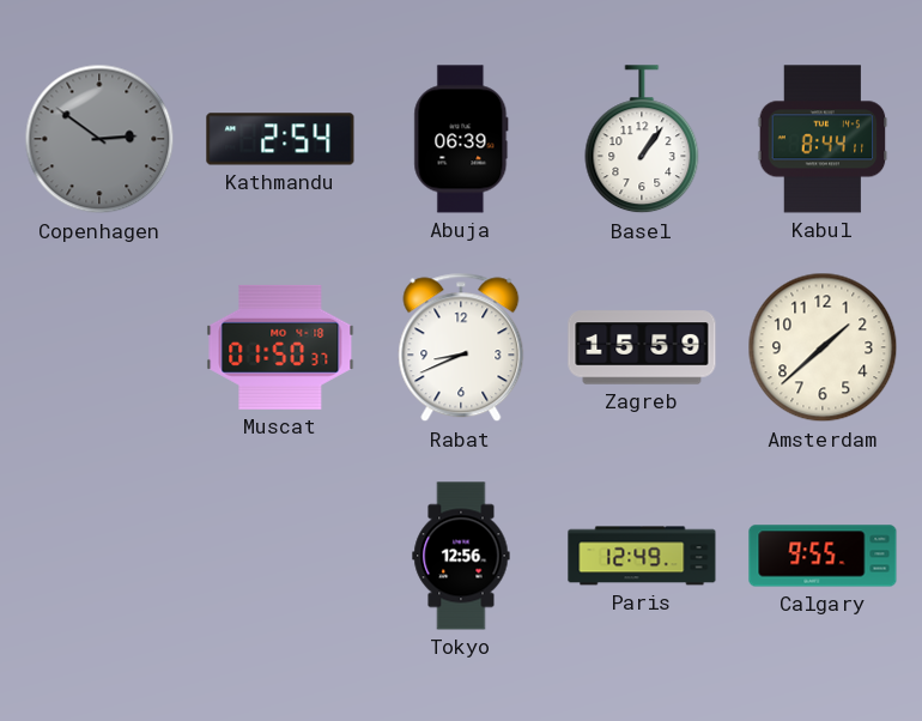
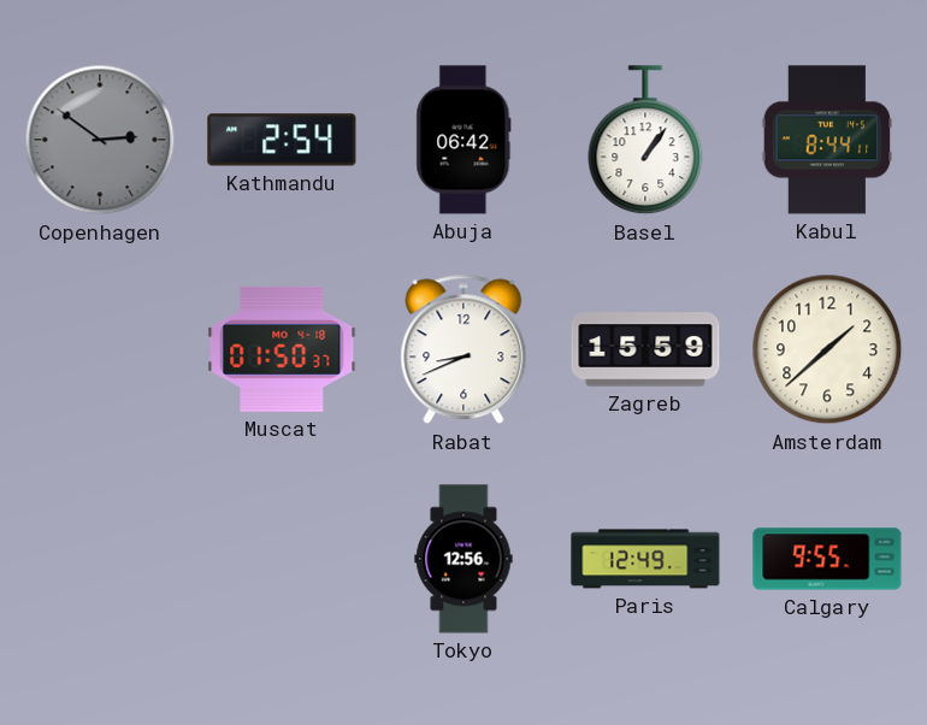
Abuja: 06:39 -> 06:42 (463, 140)
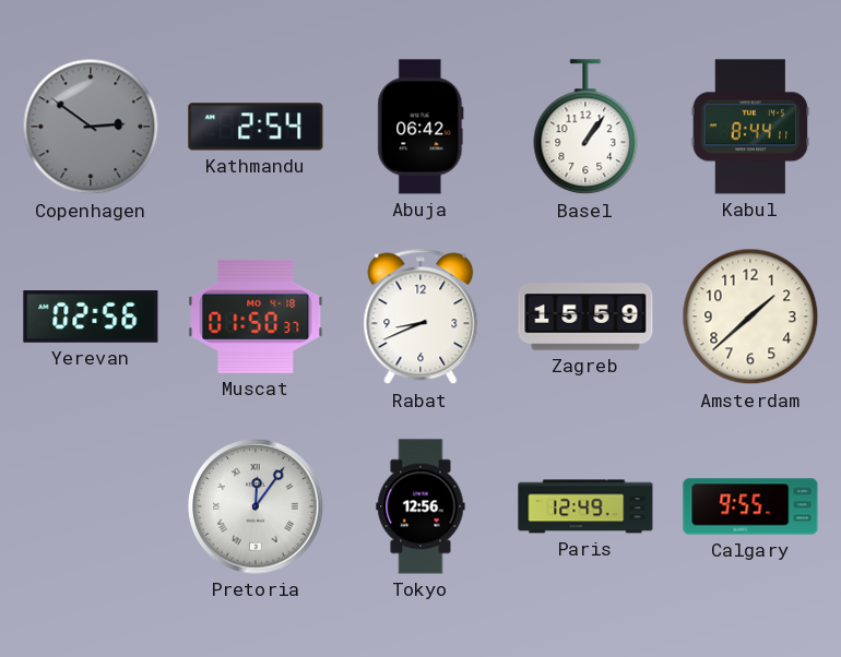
Yerevan: none -> 02:56 (91, 318)
Pretoria: none -> 12:06 (256, 506)
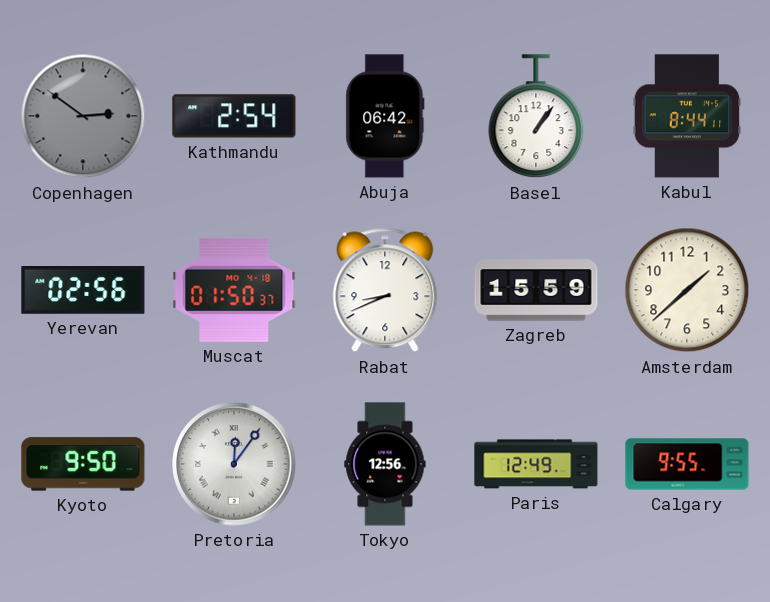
Kyoto: none -> 9:50 (83, 464)
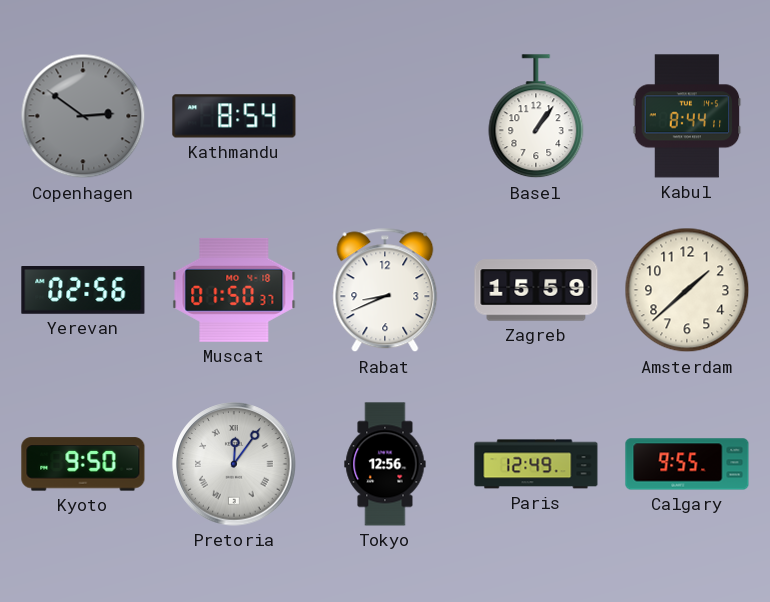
Kathmandu: 2:54 -> 8:54 (234, 116)
Abuja: 06:42 -> none (385, 116)
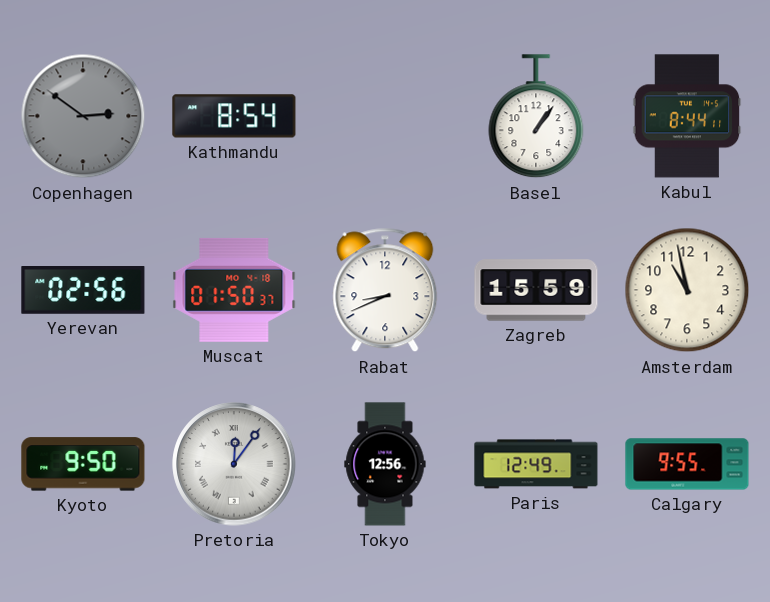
Amsterdam: 1:38 -> 10:58 (687, 290)
